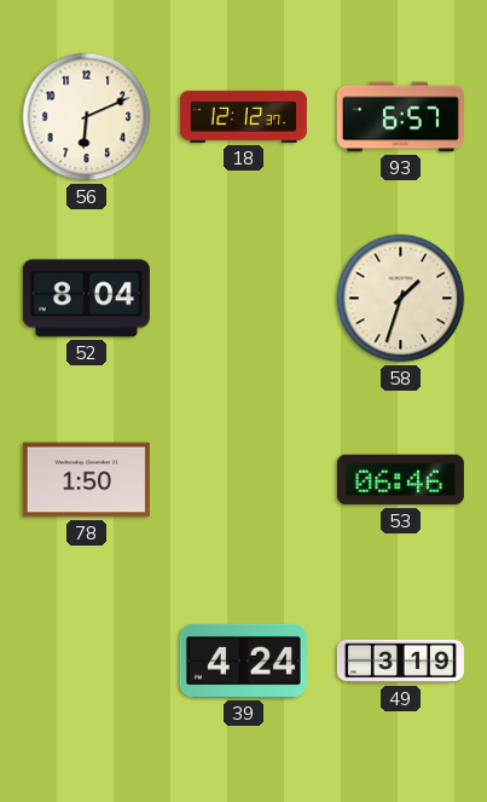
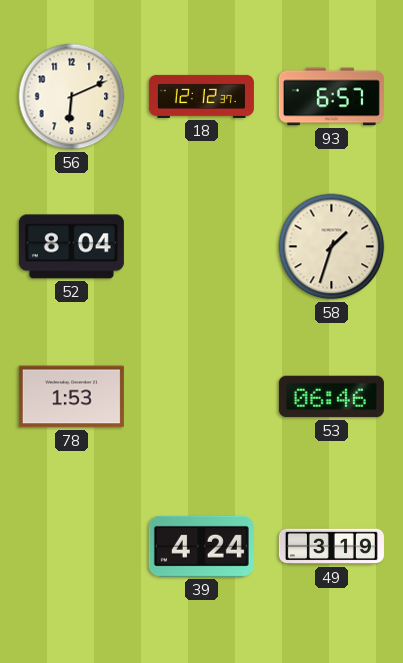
78: 1:50 -> 1:53 (71, 397)
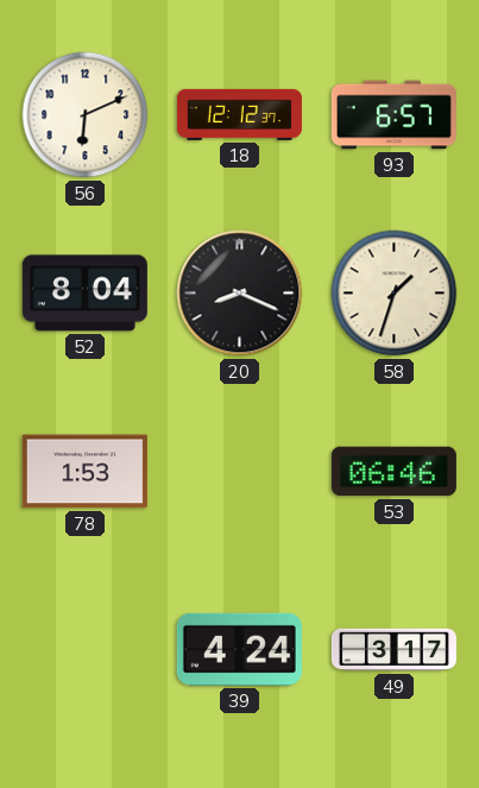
20: none -> 8:19 (240, 294)
49: 3:19 -> 3:17 (393, 650)
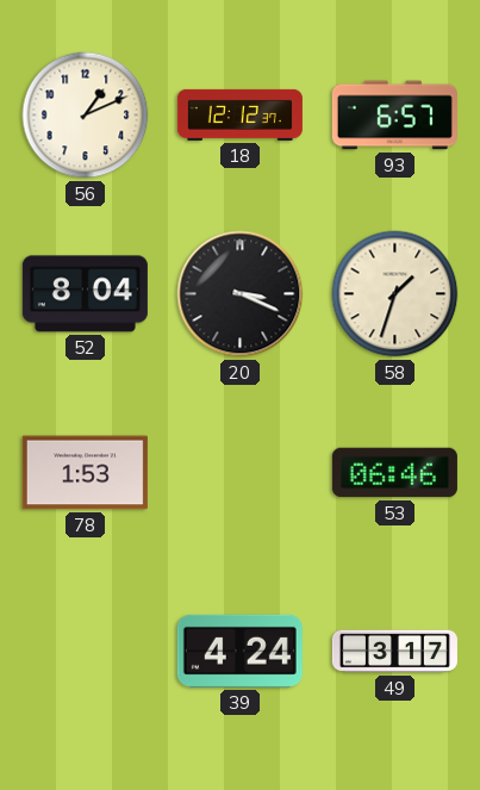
56: 6:11 -> 1:11 (86, 116)
20: 8:19 -> 3:19 (241, 294)
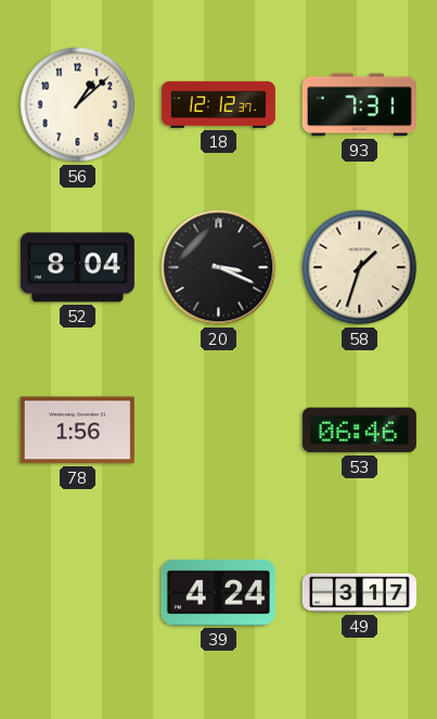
56: 1:11 -> 1:08 (78, 105)
93: 6:57 -> 7:31 (359, 105)
78: 1:53 -> 1:56 (77, 431)
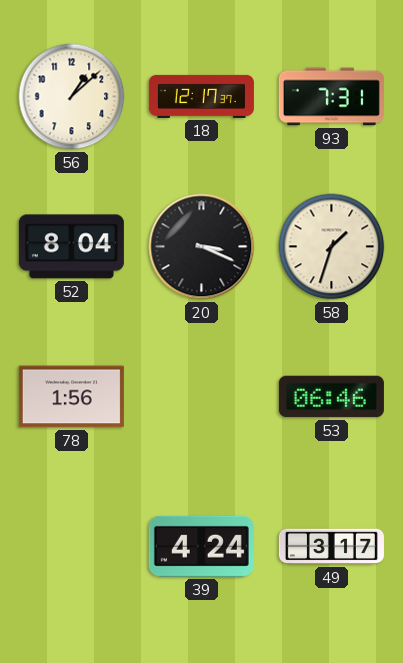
18: 12:12 -> 12:17 (201, 96)
